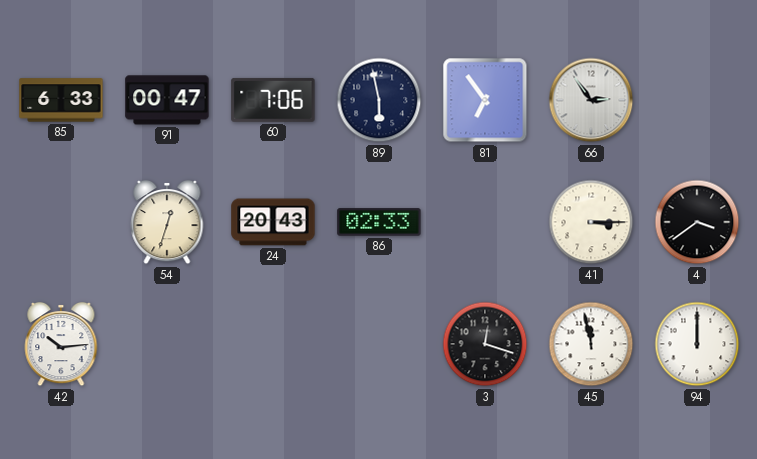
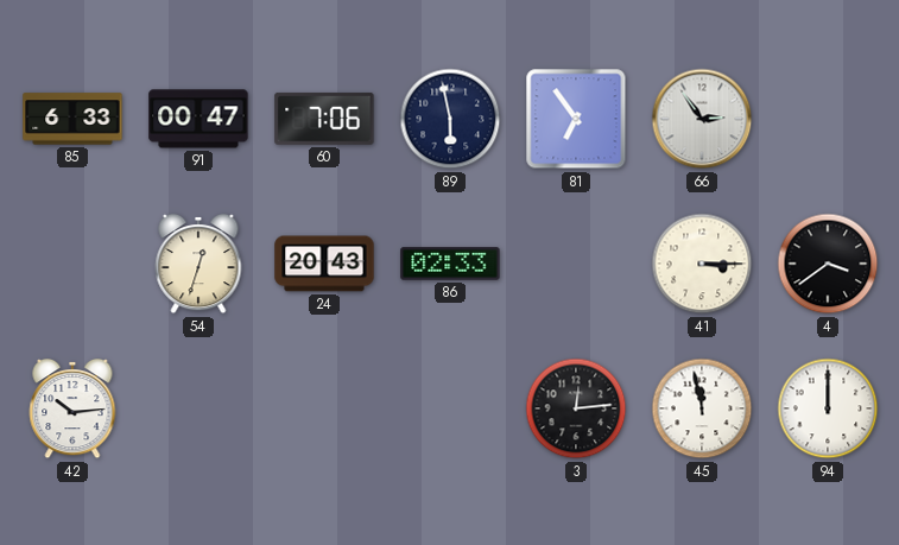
3: 12:18 -> 12:14 (576, 408)
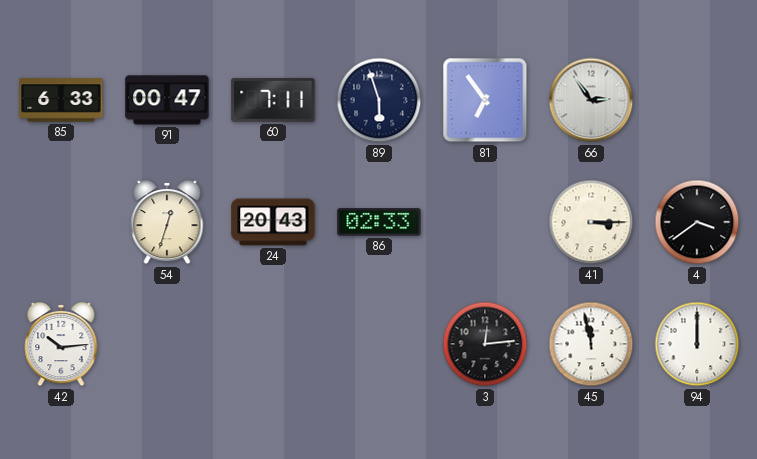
60: 7:06 -> 7:11 (273, 100)
89: 5:58 -> 5:57 (379, 100)
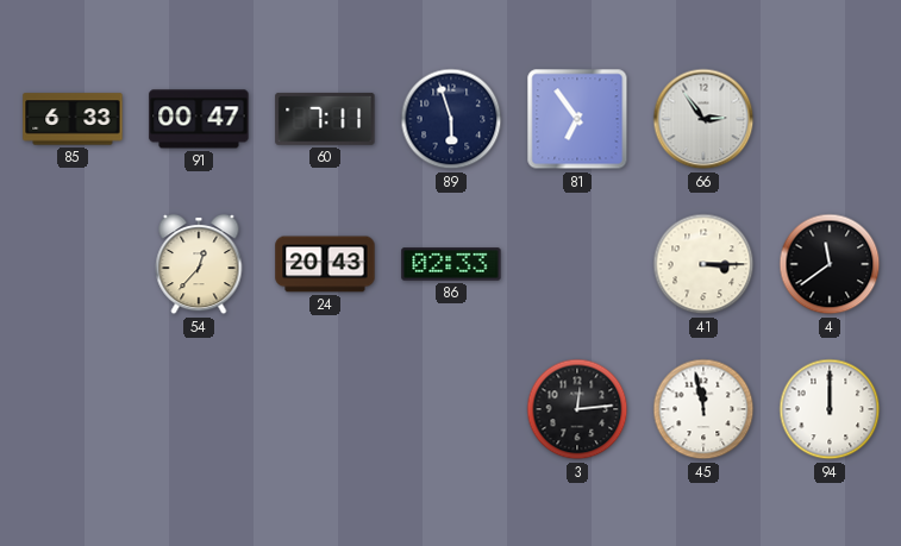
54: 12:33 -> 12:37 (199, 264)
4: 3:39 -> 11:39 (830, 264)
42: 10:14 -> none (61, 344)
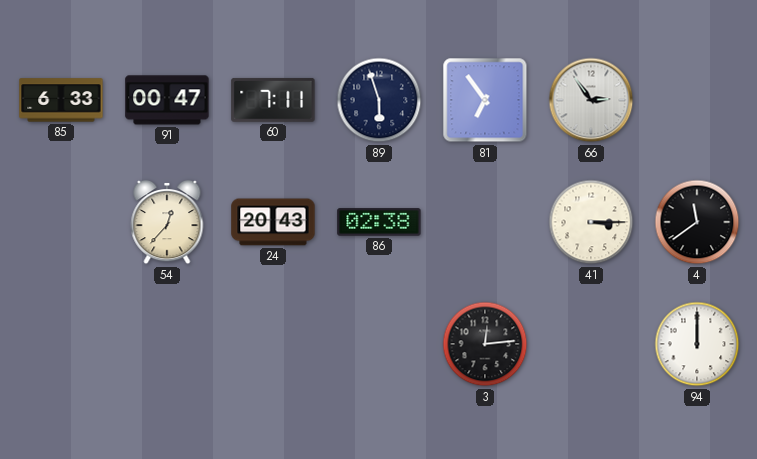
86: 02:33 -> 02:38 (379, 222)
45: 11:58 -> none (703, 409)
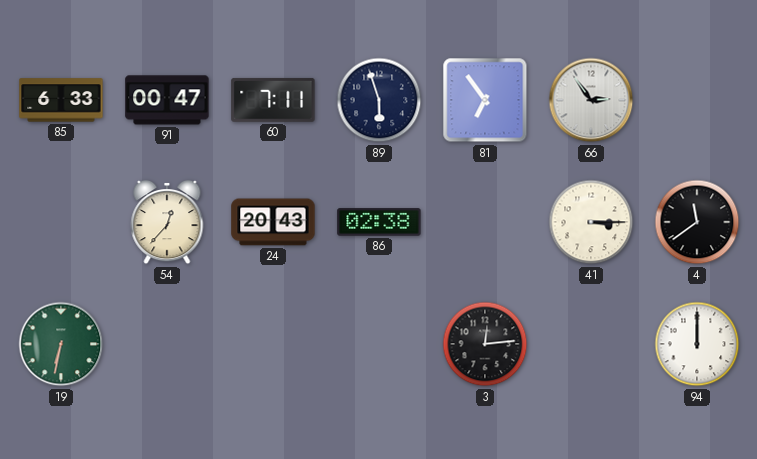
19: none -> 6:32 (61, 344)
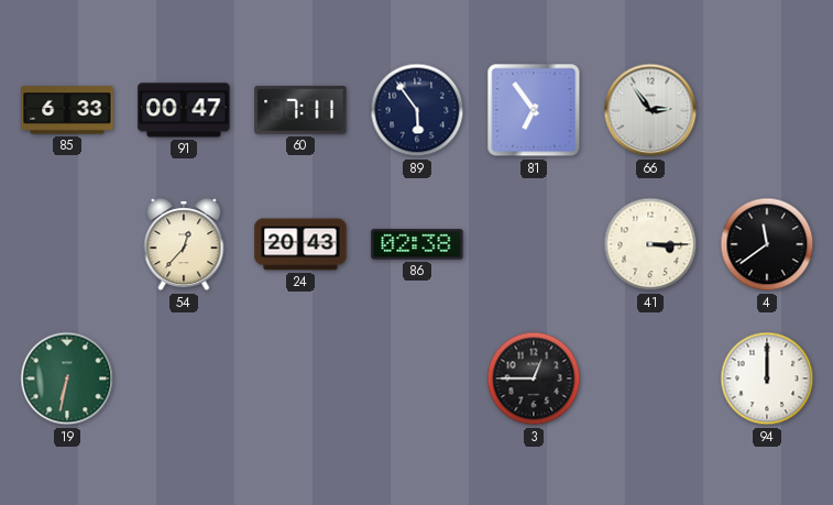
89: 5:57 -> 5:54 (417, 110)
3: 12:14 -> 12:45 (534, 378)
